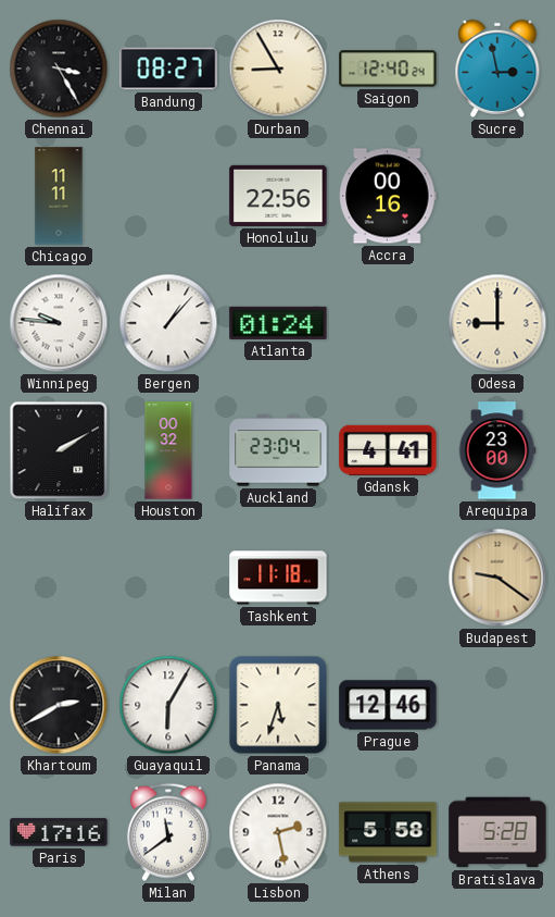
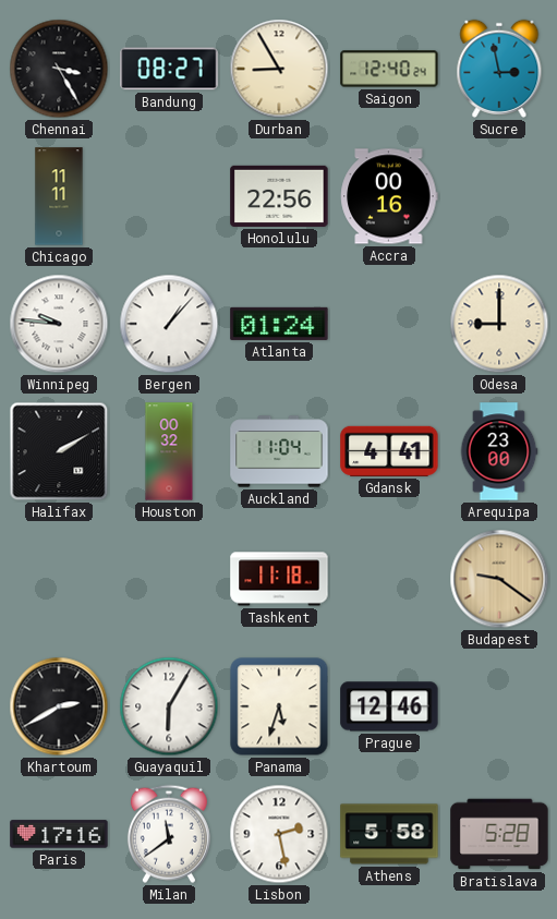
Auckland: 23:04 -> 11:04 (279, 451)
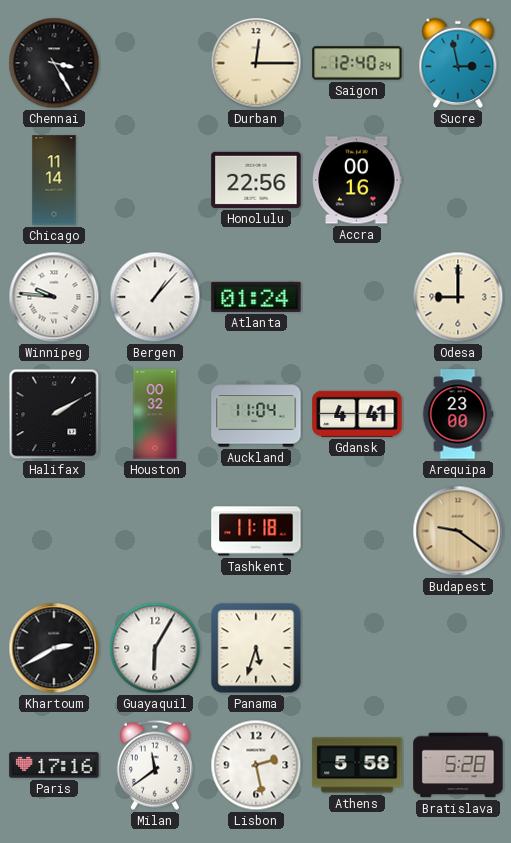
Bandung: 08:27 -> none (169, 69)
Durban: 8:55 -> 12:15 (256, 63)
Chicago: 11:11 -> 11:14 (54, 180)
Prague: 12:46 -> none (389, 706)
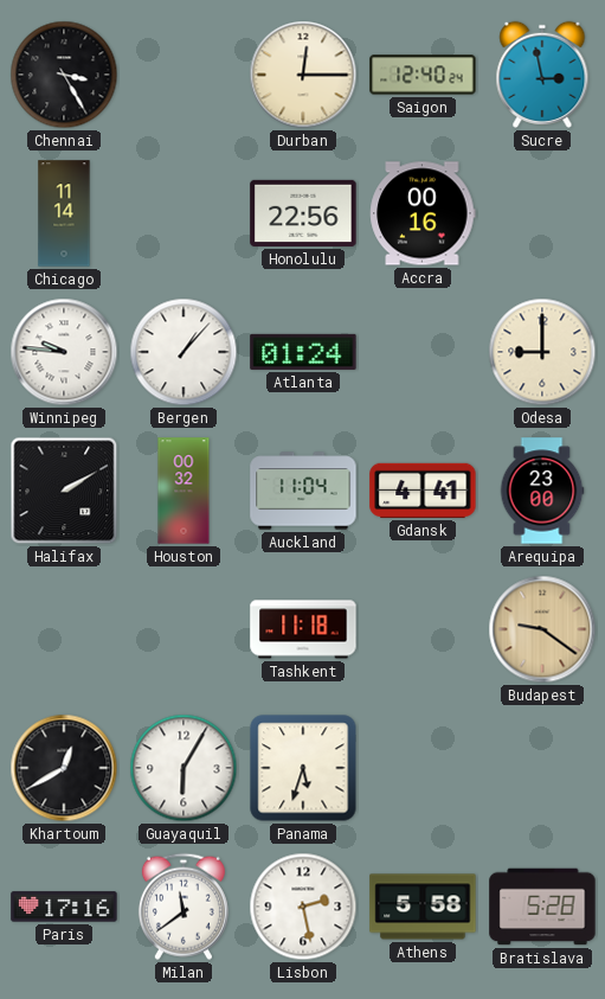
Khartoum: 2:40 -> 12:40 (64, 768)
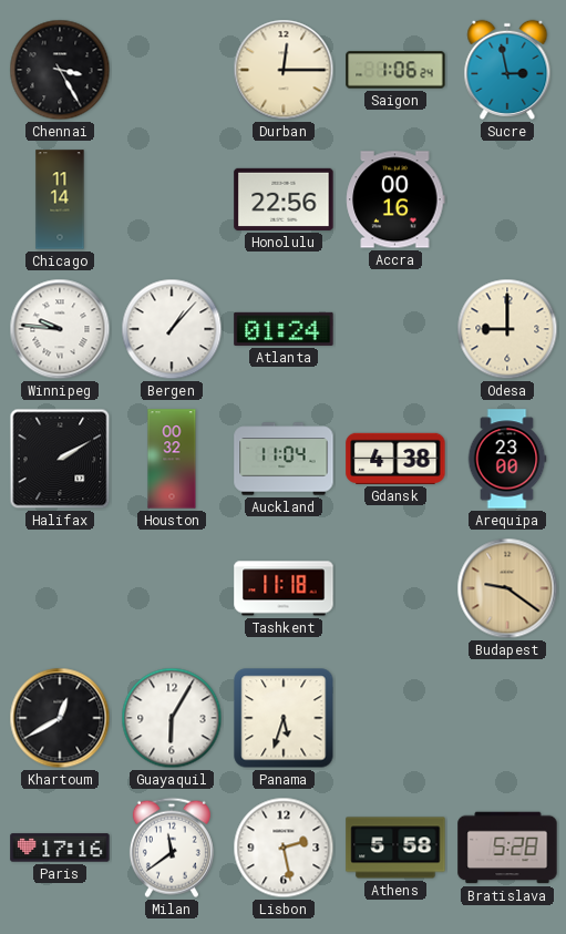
Saigon: 12:40 -> 1:06 (395, 70)
Gdansk: 4:41 -> 4:38 (395, 459)
